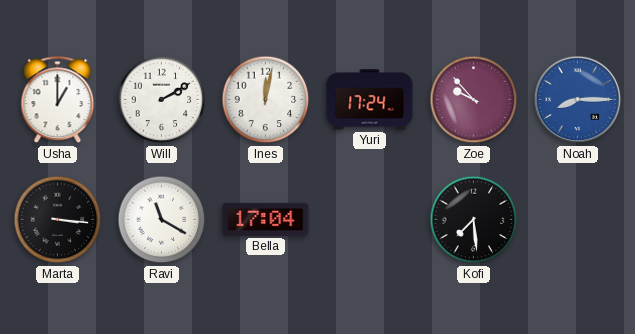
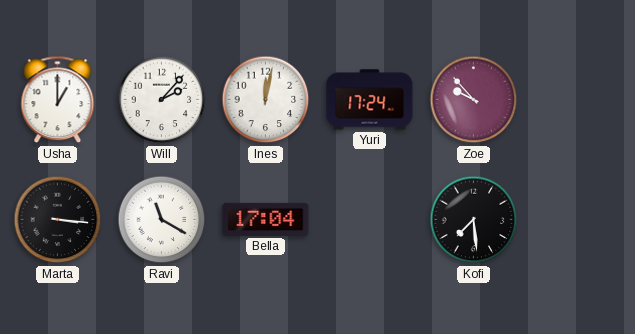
Will: 2:10 -> 2:07 (162, 100)
Noah: 8:15 -> none (578, 100)
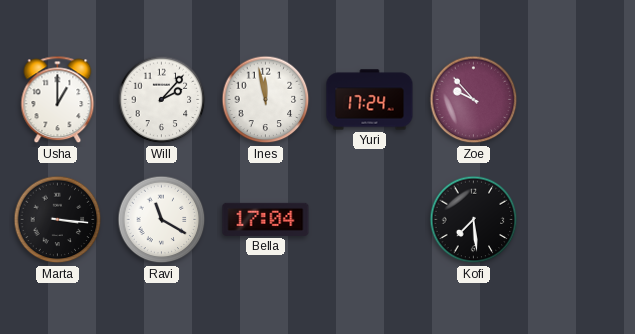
Ines: 12:02 -> 11:58 (266, 100)
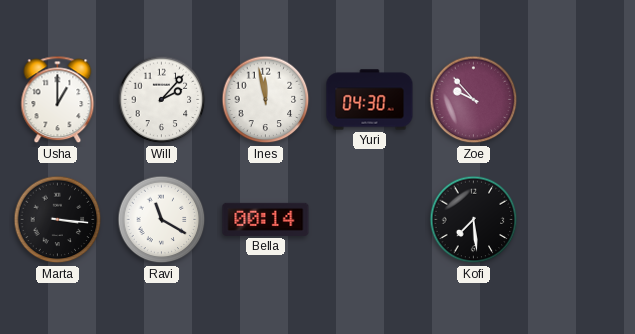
Yuri: 17:24 -> 04:30 (370, 100)
Bella: 17:04 -> 00:14 (266, 219)
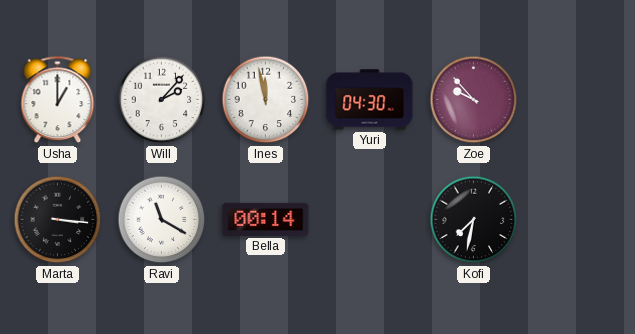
Kofi: 7:29 -> 7:32 (474, 220)
